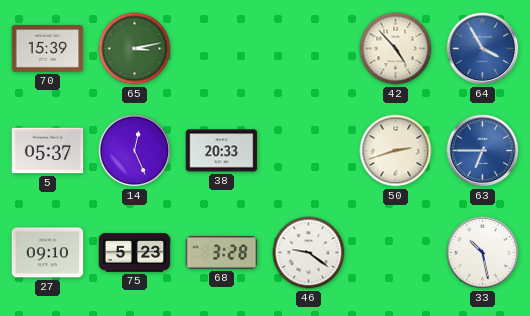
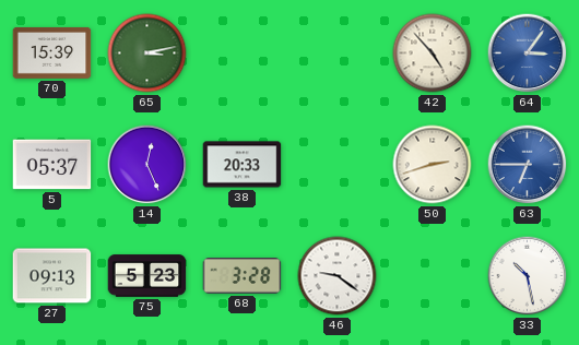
64: 3:55 -> 3:06 (528, 53)
27: 09:10 -> 09:13 (52, 276)
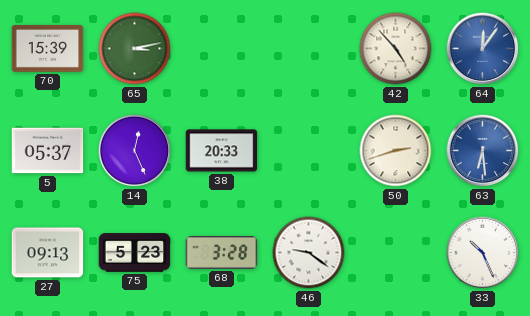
64: 3:06 -> 12:06 (483, 49)
63: 6:45 -> 6:29 (483, 151)
33: 10:28 -> 10:26 (483, 253)
